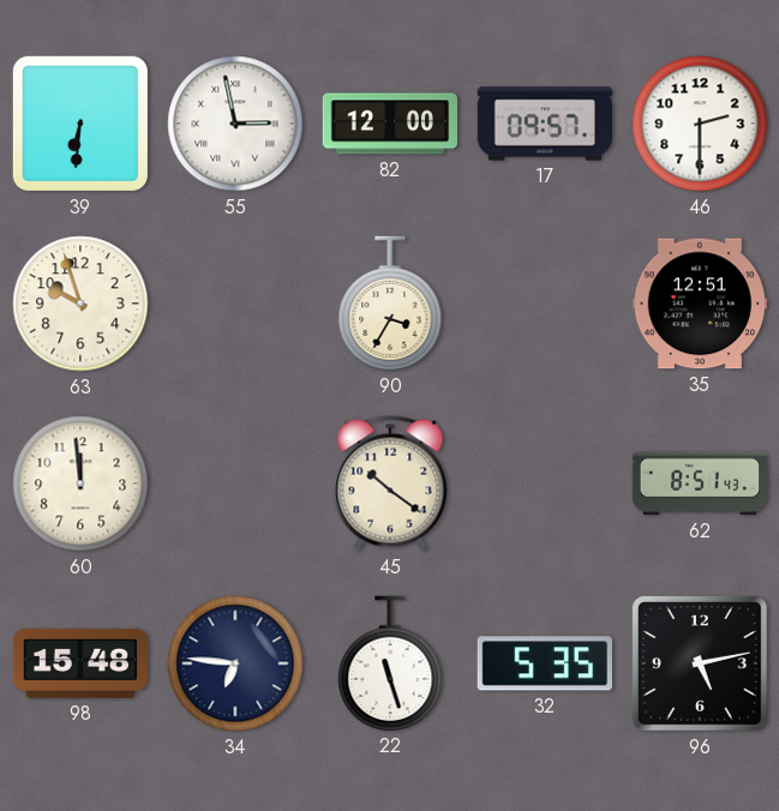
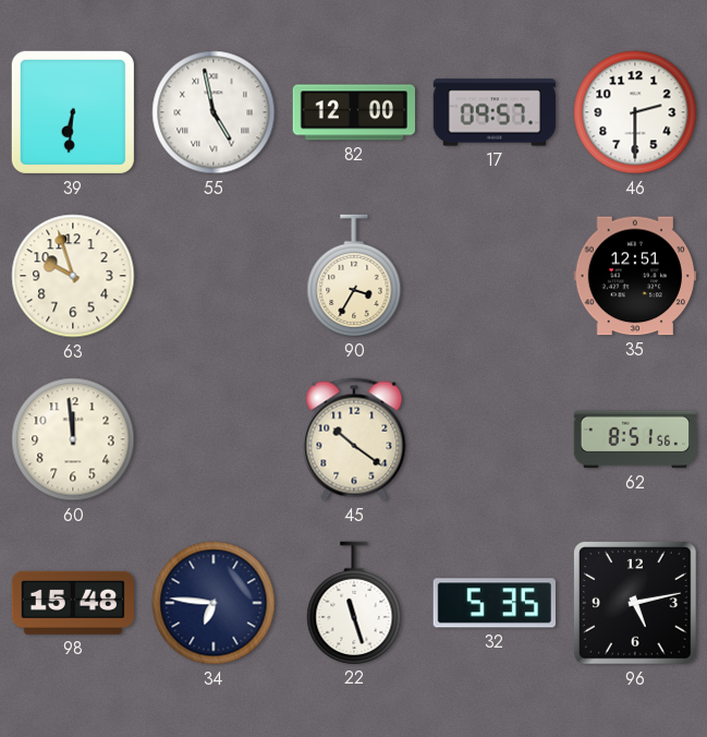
55: 2:58 -> 4:58 (214, 112)
62: 8:51:43 -> 8:51:56 (635, 439)
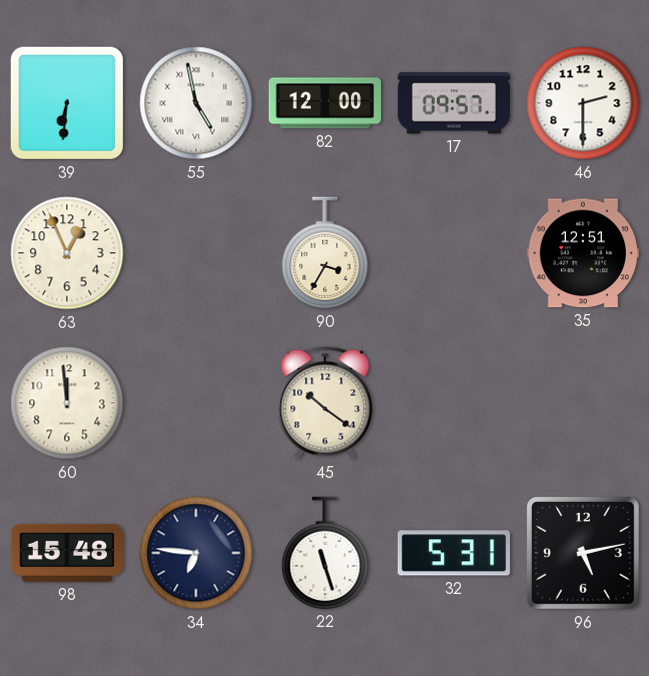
63: 9:57 -> 12:56 (67, 253)
62: 8:51 -> none (635, 439)
32: 5:35 -> 5:31 (454, 553)
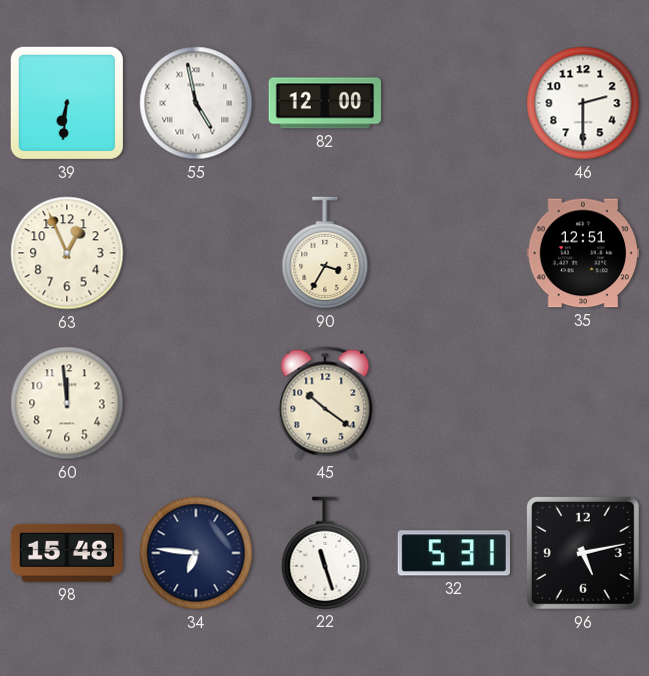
17: 09:57 -> none (453, 103)
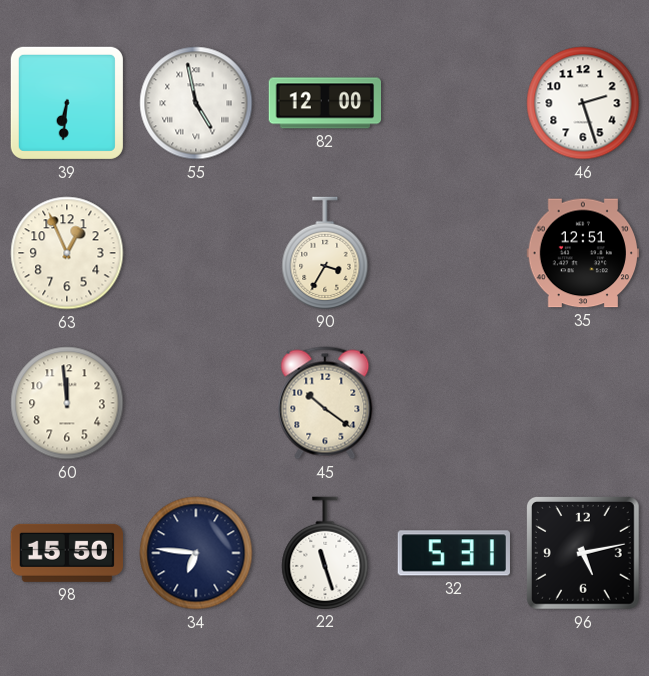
46: 2:30 -> 2:27 (583, 103)
98: 15:48 -> 15:50 (66, 553)
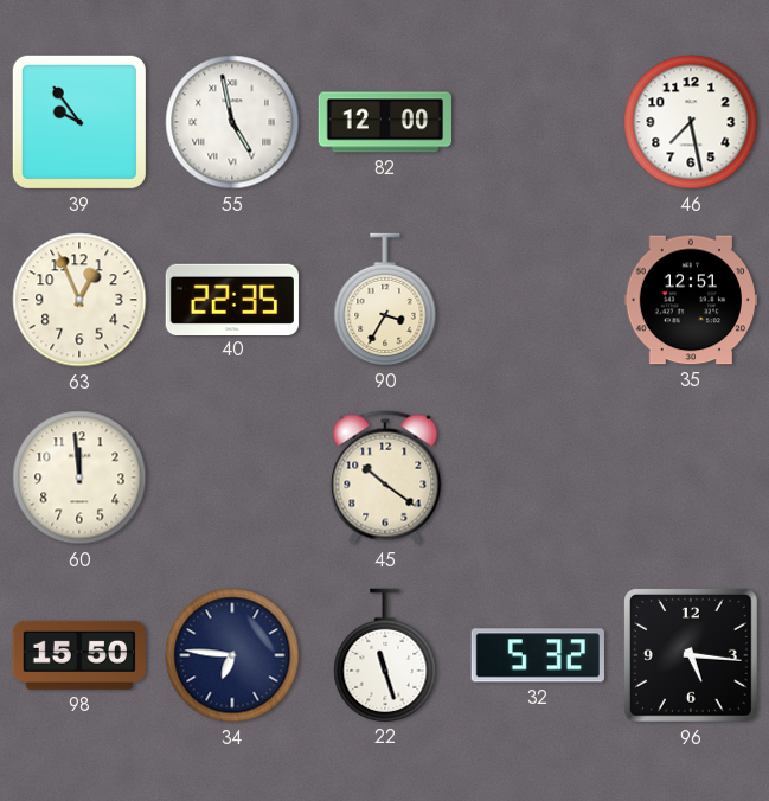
39: 6:31 -> 9:54 (79, 122)
46: 2:27 -> 7:28 (691, 122)
40: none -> 22:35 (232, 299)
32: 5:31 -> 5:32 (538, 655)
96: 5:13 -> 5:16 (691, 655)
